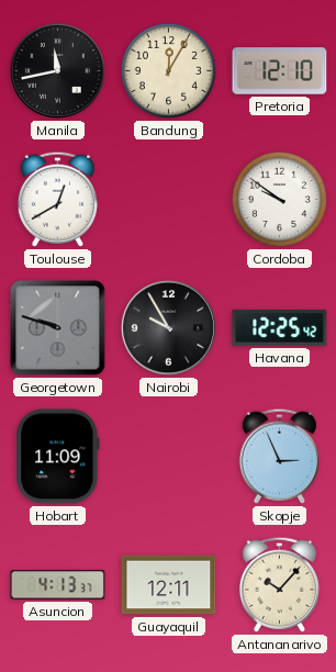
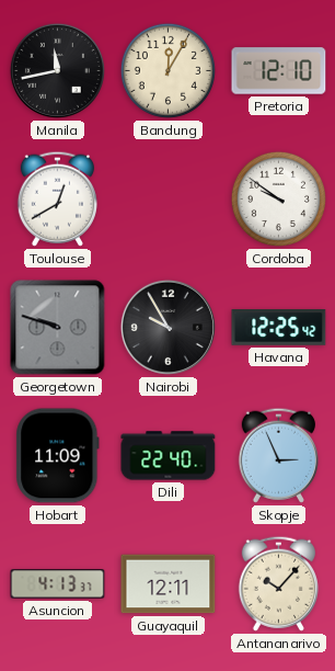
Dili: none -> 22:40 (169, 456)
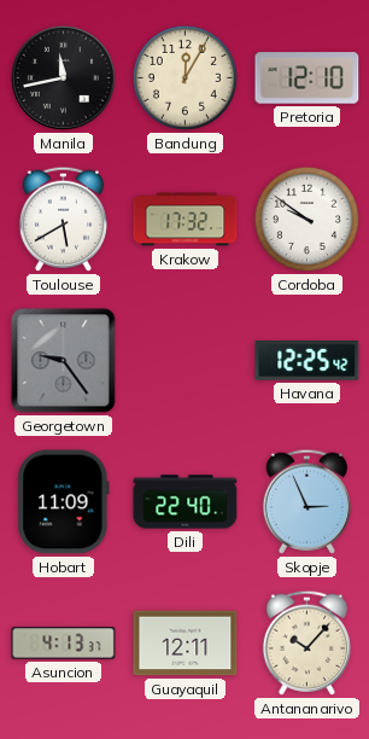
Toulouse: 12:40 -> 5:40 (63, 219)
Krakow: none -> 17:32 (186, 220)
Georgetown: 9:48 -> 9:24 (64, 361)
Nairobi: 9:55 -> none (168, 327)
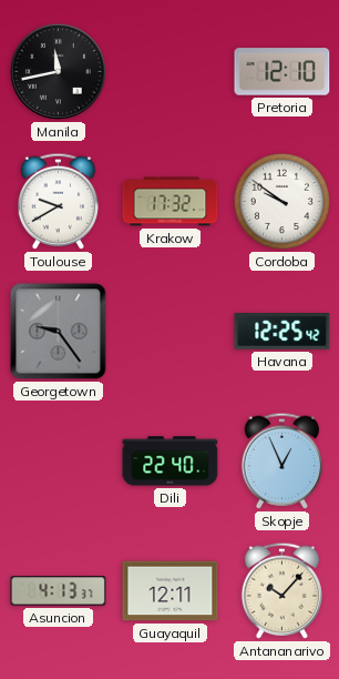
Bandung: 12:05 -> none (184, 77)
Toulouse: 5:40 -> 9:40 (58, 201)
Hobart: 11:09 -> none (64, 502)
Skopje: 2:56 -> 12:56 (281, 460)
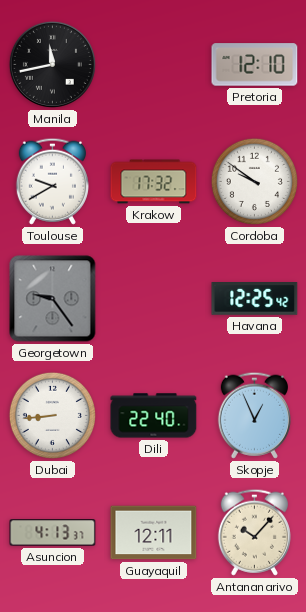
Dubai: none -> 8:44 (52, 415)
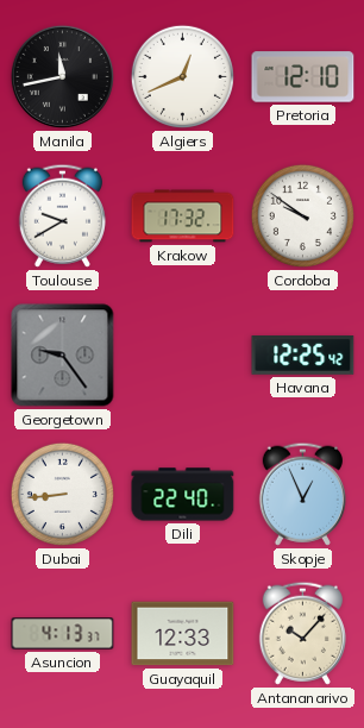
Algiers: none -> 12:41 (182, 76)
Guayaquil: 12:11 -> 12:33 (183, 634)
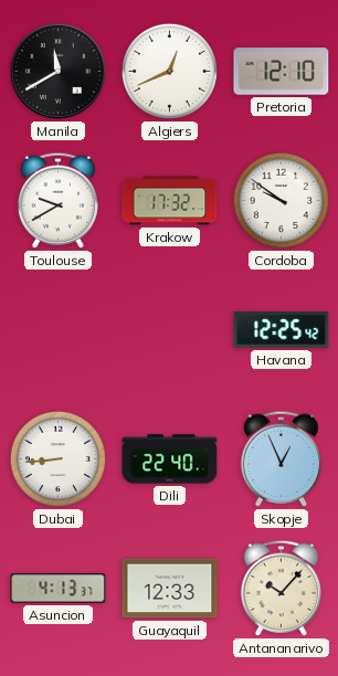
Manila: 11:43 -> 11:40 (57, 71)
Georgetown: 9:24 -> none (63, 356)
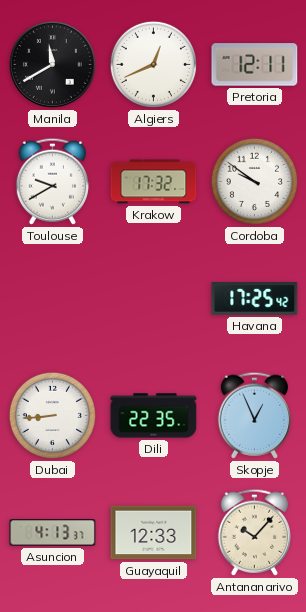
Pretoria: 12:10 -> 12:11 (255, 65)
Havana: 12:25 -> 17:25 (255, 299)
Dili: 22:40 -> 22:35 (154, 416)
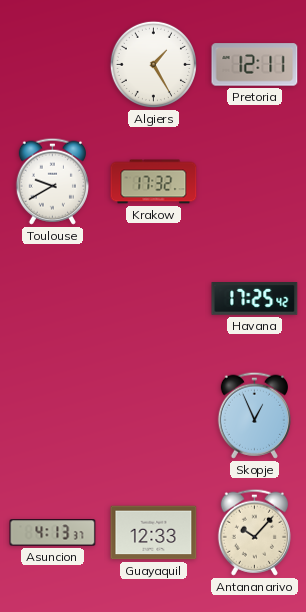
Manila: 11:40 -> none (52, 64)
Algiers: 12:41 -> 1:25 (153, 64)
Cordoba: 9:51 -> none (254, 181)
Dubai: 8:44 -> none (52, 415)
Dili: 22:35 -> none (154, 416)
